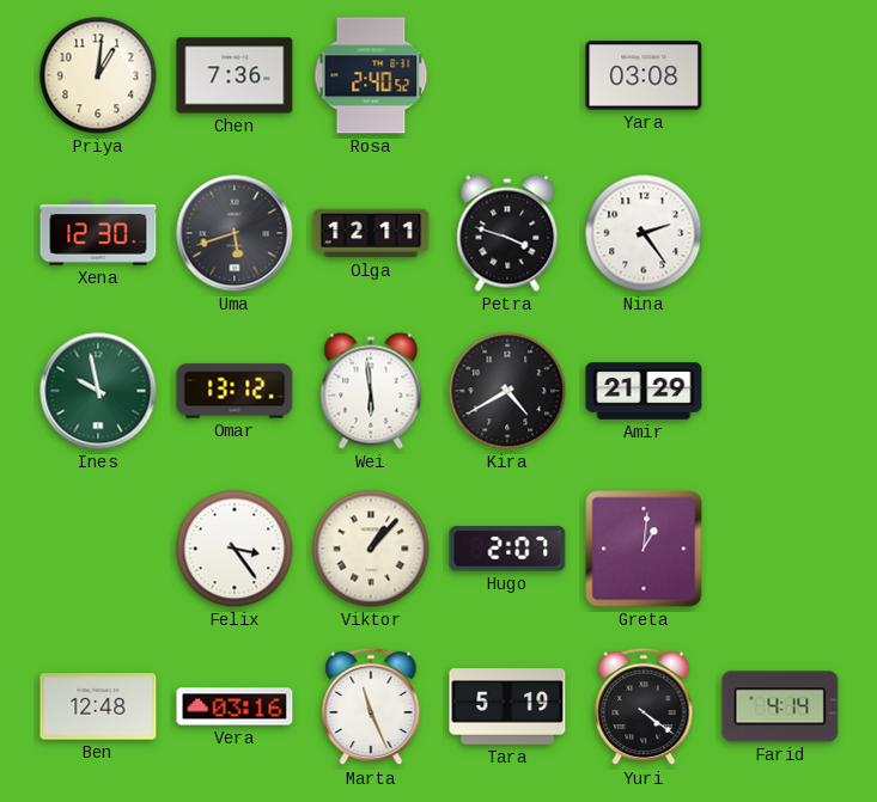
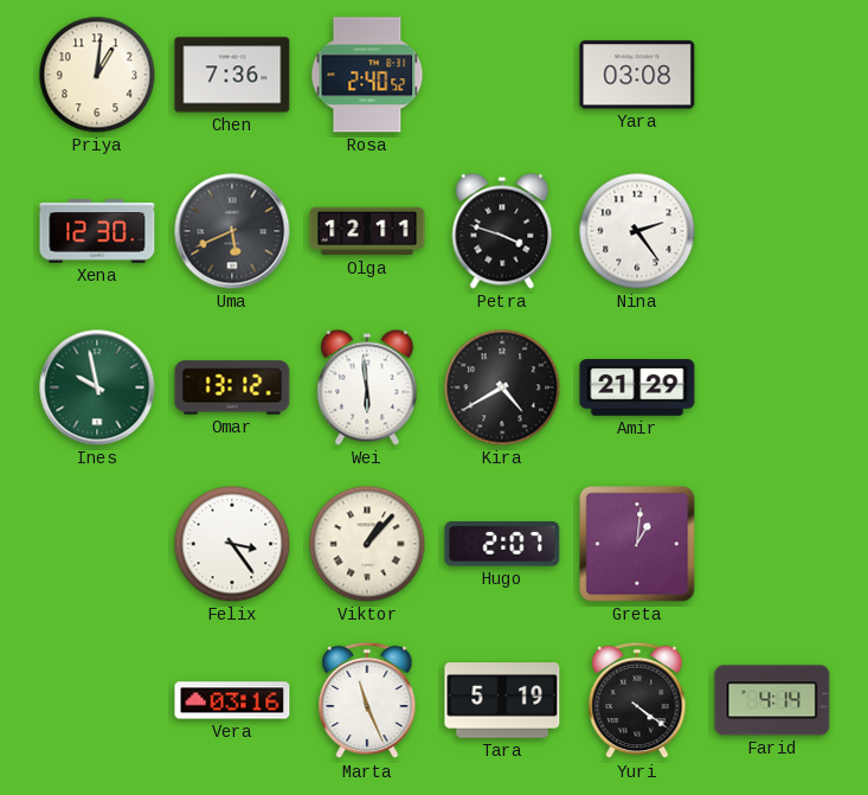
Uma: 5:42 -> 5:41 (232, 231)
Ben: 12:48 -> none (98, 706)
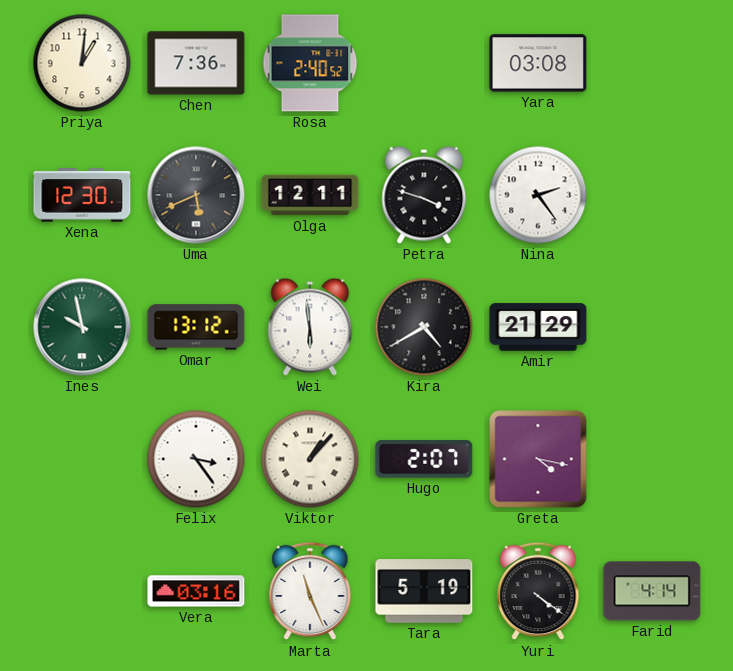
Greta: 1:01 -> 4:17 (538, 459)
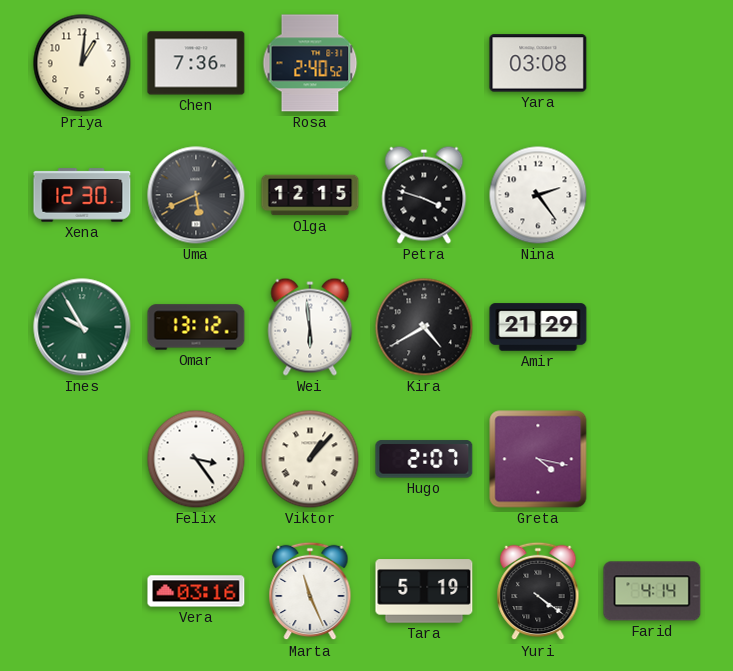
Olga: 12:11 -> 12:15 (310, 195)
Ines: 9:58 -> 9:55 (82, 327)
